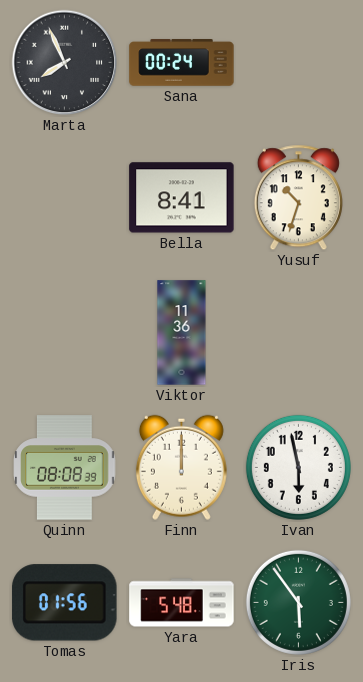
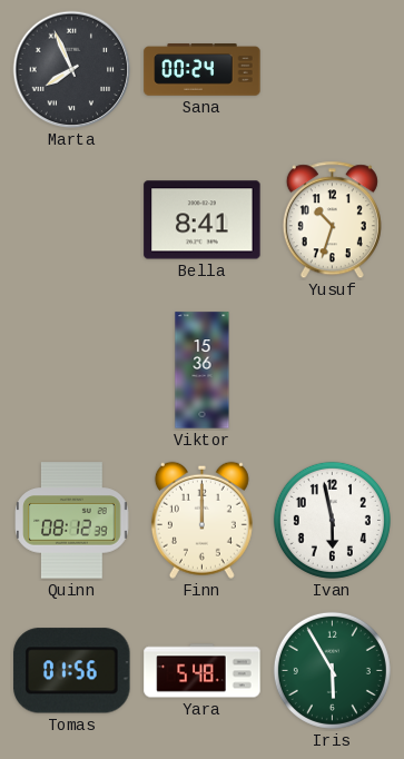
Viktor: 11:36 -> 15:36 (203, 371)
Quinn: 08:08 -> 08:12 (72, 521)
Iris: 5:54 -> 5:55 (332, 670)
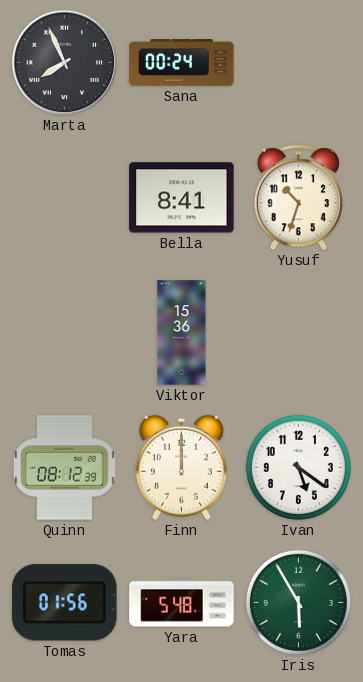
Ivan: 5:58 -> 5:21 (298, 467)
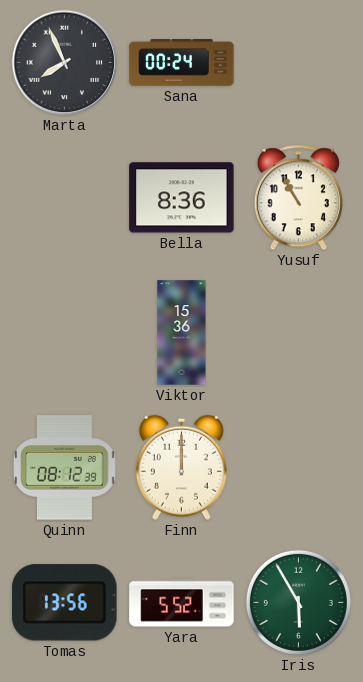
Bella: 8:41 -> 8:36 (182, 198)
Yusuf: 10:33 -> 10:55 (298, 198)
Ivan: 5:21 -> none (298, 467)
Tomas: 01:56 -> 13:56 (65, 603)
Yara: 5:48 -> 5:52 (182, 603)
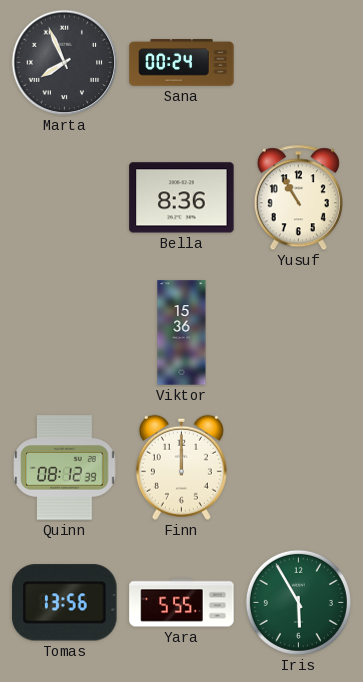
Yara: 5:52 -> 5:55 (182, 603)
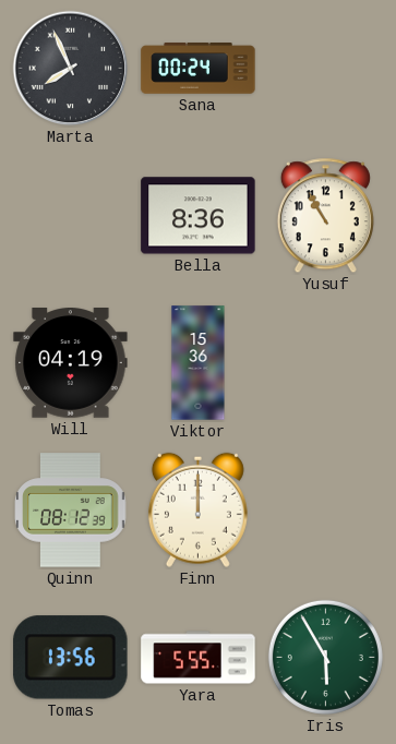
Will: none -> 04:19 (71, 363)
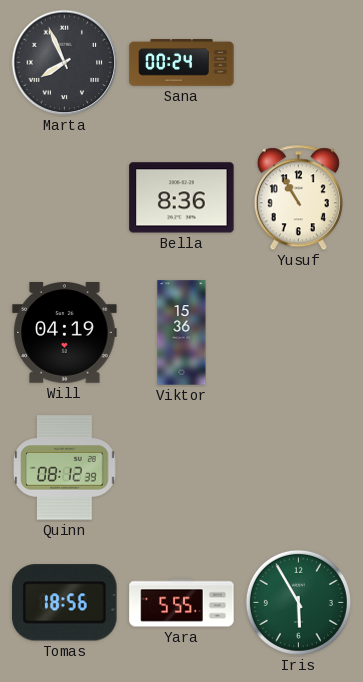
Finn: 12:00 -> none (197, 509)
Tomas: 13:56 -> 18:56 (65, 603)
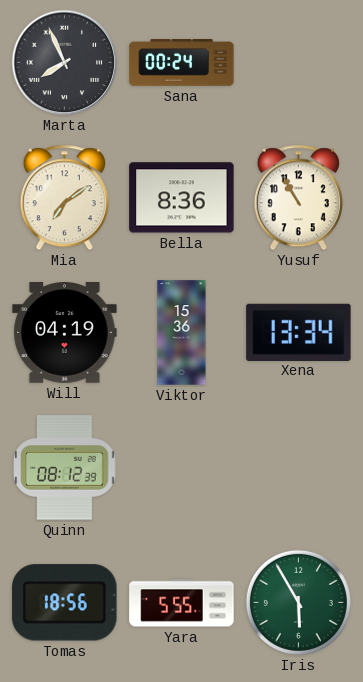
Mia: none -> 7:09 (64, 198)
Xena: none -> 13:34 (299, 332)
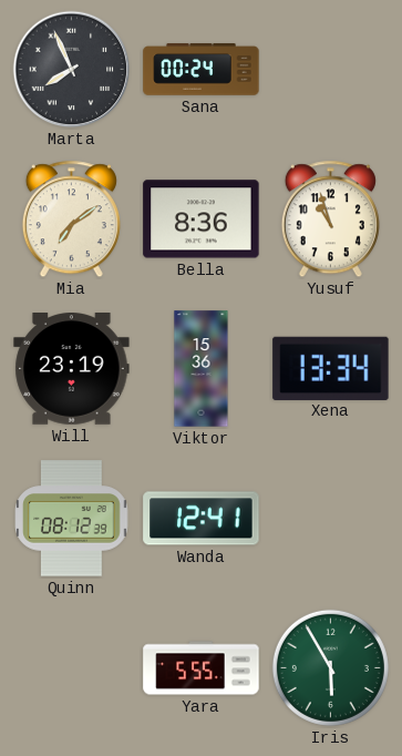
Yusuf: 10:55 -> 10:57 (330, 219)
Will: 04:19 -> 23:19 (72, 369)
Wanda: none -> 12:41 (202, 519)
Tomas: 18:56 -> none (65, 603)
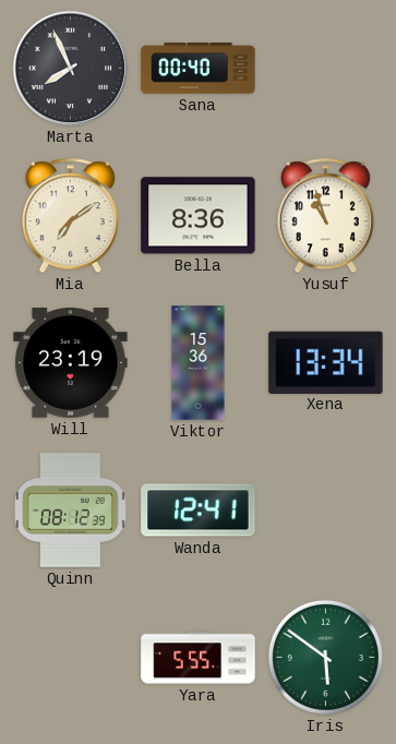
Sana: 00:24 -> 00:40 (199, 69)
Iris: 5:55 -> 5:51 (325, 657)
